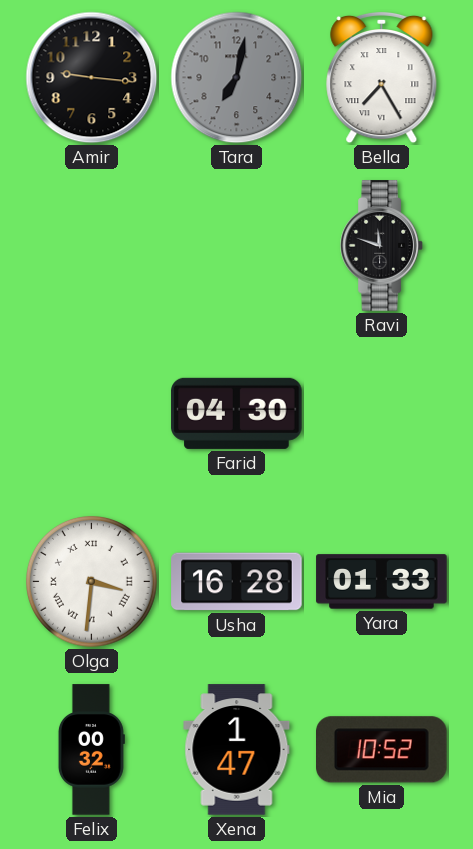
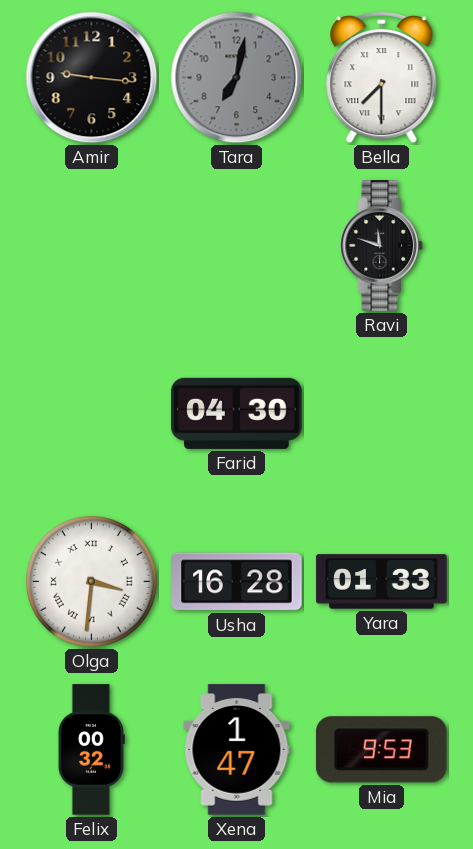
Bella: 7:25 -> 7:30 (382, 78)
Mia: 10:52 -> 9:53 (382, 750)
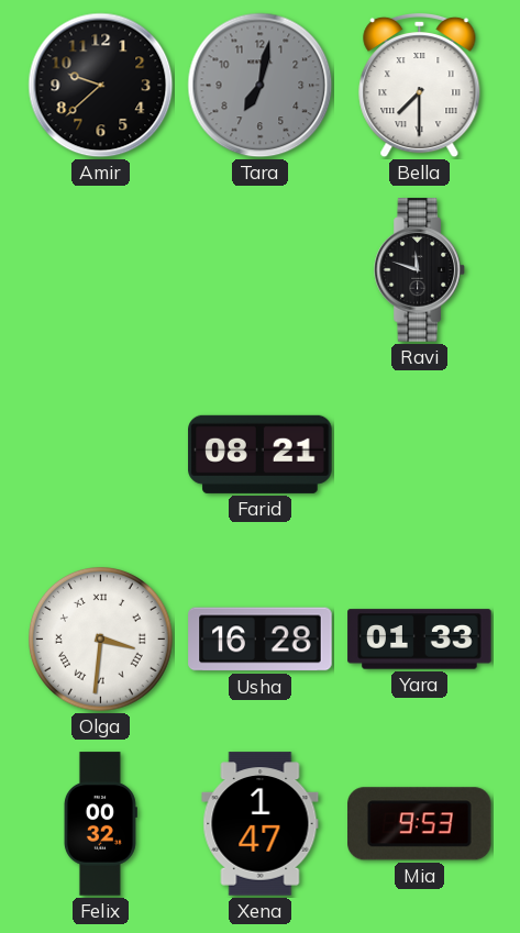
Amir: 9:16 -> 9:38 (101, 86)
Farid: 04:30 -> 08:21 (261, 454)
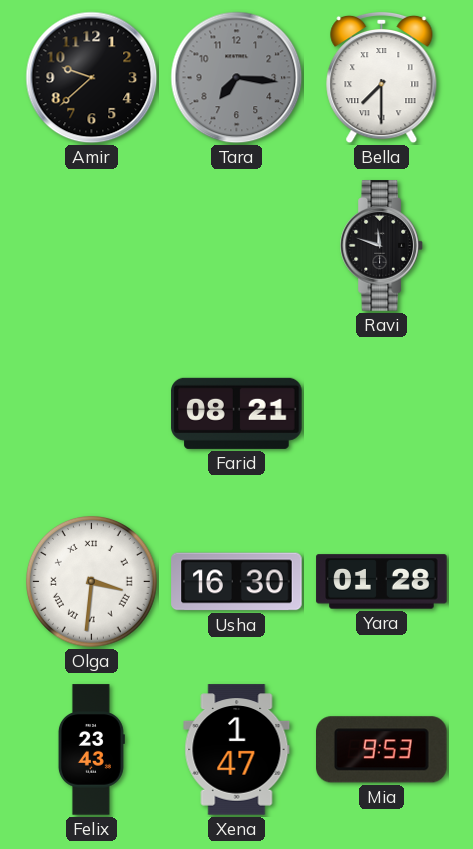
Tara: 7:02 -> 7:16 (237, 78)
Usha: 16:28 -> 16:30 (237, 582)
Yara: 01:33 -> 01:28 (382, 582)
Felix: 00:32 -> 23:43 (91, 750)
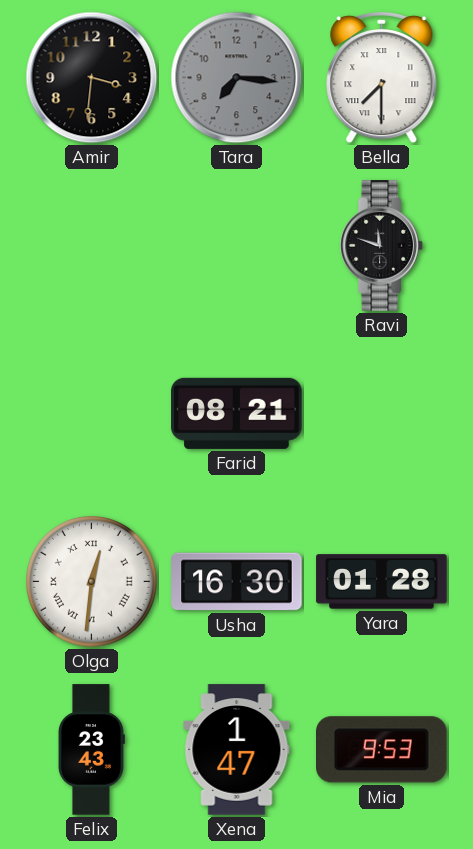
Amir: 9:38 -> 3:31 (92, 78)
Olga: 3:31 -> 12:31 (92, 582)
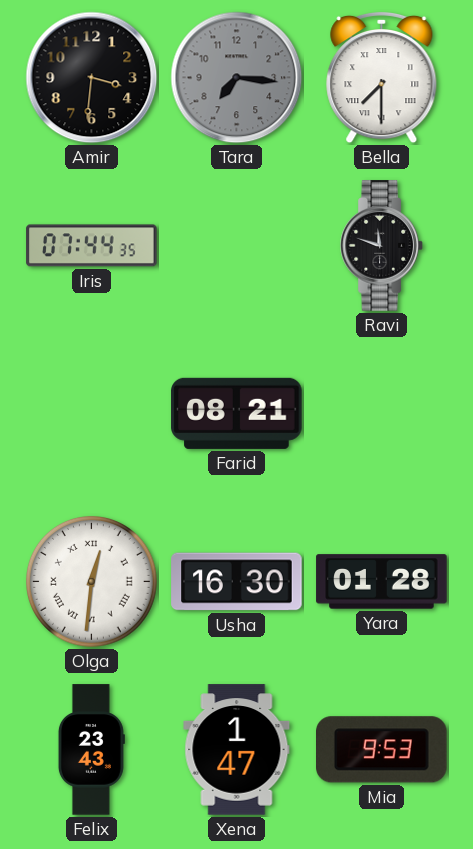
Iris: none -> 07:44 (92, 246)
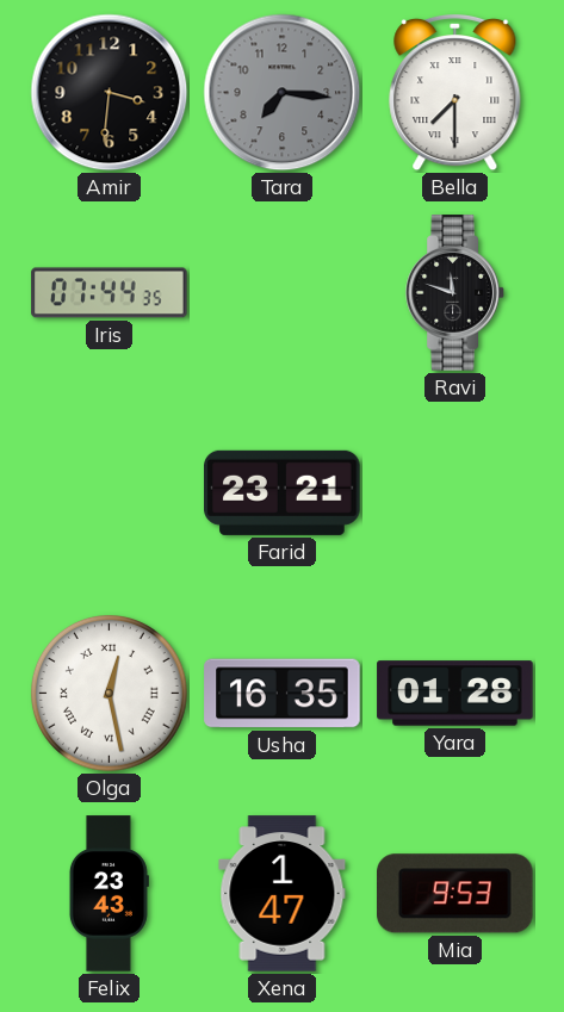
Farid: 08:21 -> 23:21 (283, 492)
Olga: 12:31 -> 12:28 (110, 694)
Usha: 16:30 -> 16:35 (283, 694)
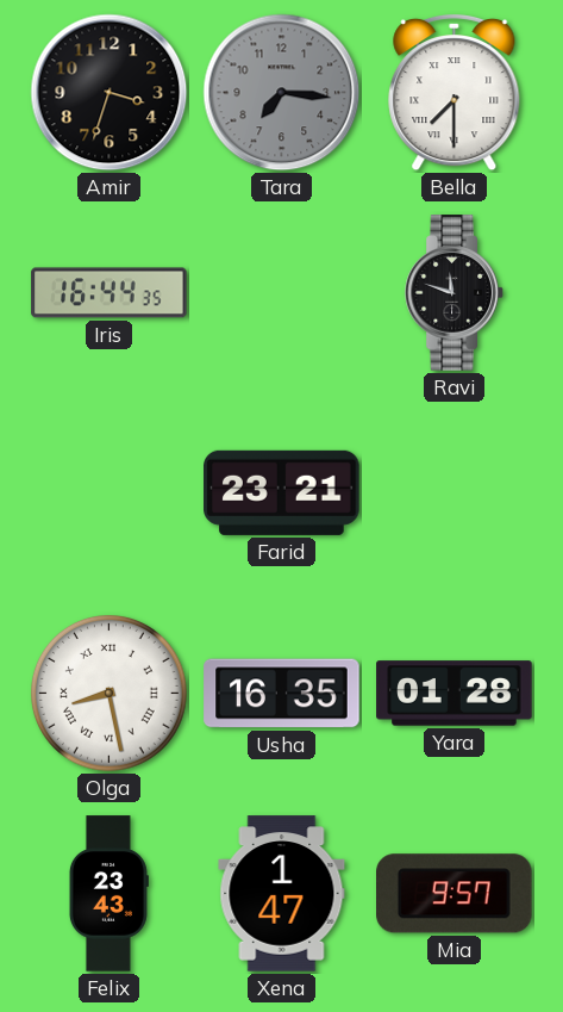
Amir: 3:31 -> 3:33 (110, 93)
Iris: 07:44 -> 16:44 (110, 293)
Olga: 12:28 -> 8:28 (110, 694)
Mia: 9:53 -> 9:57 (455, 894)
